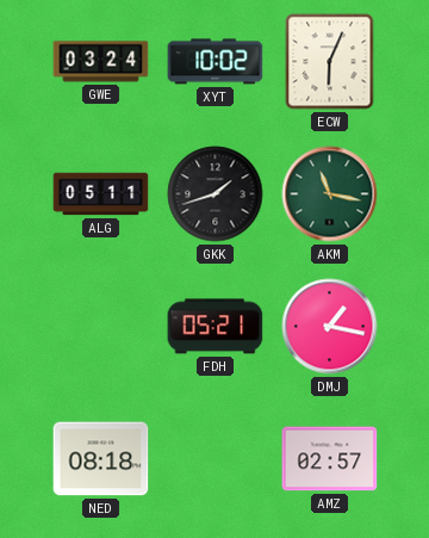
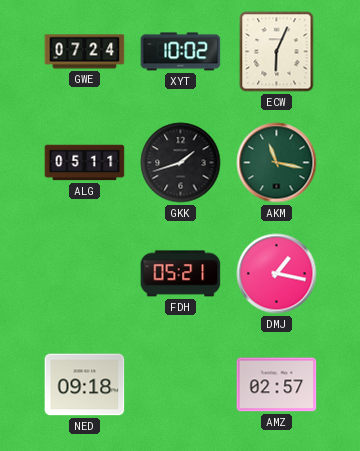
GWE: 03:24 -> 07:24 (85, 52)
NED: 08:18 -> 09:18 (85, 385)
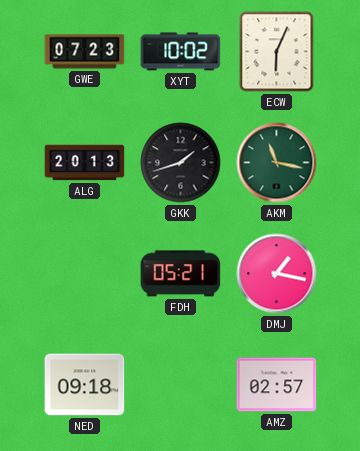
GWE: 07:24 -> 07:23 (85, 52)
ALG: 05:11 -> 20:13 (85, 163)
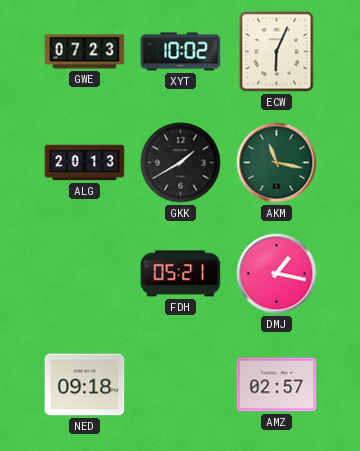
GKK: 1:42 -> 1:40 (181, 163)
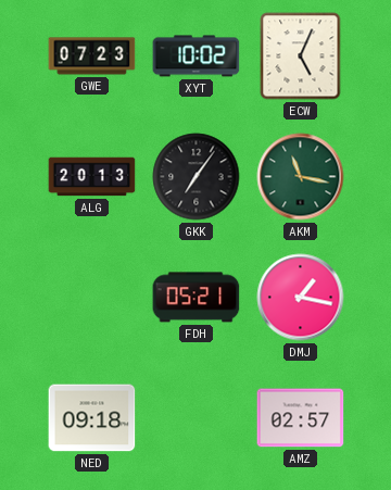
ECW: 6:04 -> 5:04 (301, 56)
GKK: 1:40 -> 7:06 (197, 177)
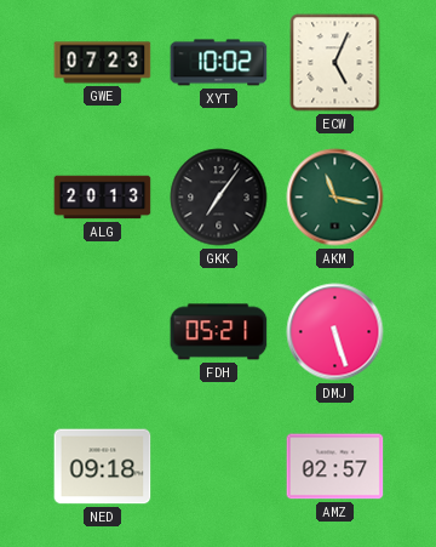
DMJ: 1:17 -> 5:27 (335, 332)
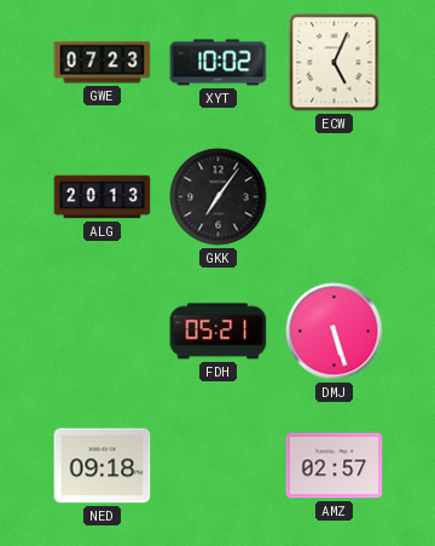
AKM: 11:17 -> none (335, 198)
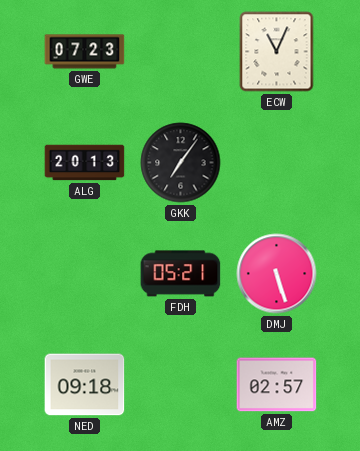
XYT: 10:02 -> none (219, 63)
ECW: 5:04 -> 11:04 (277, 52)
